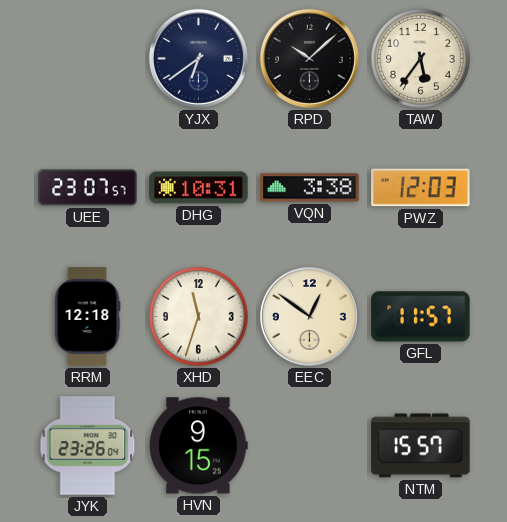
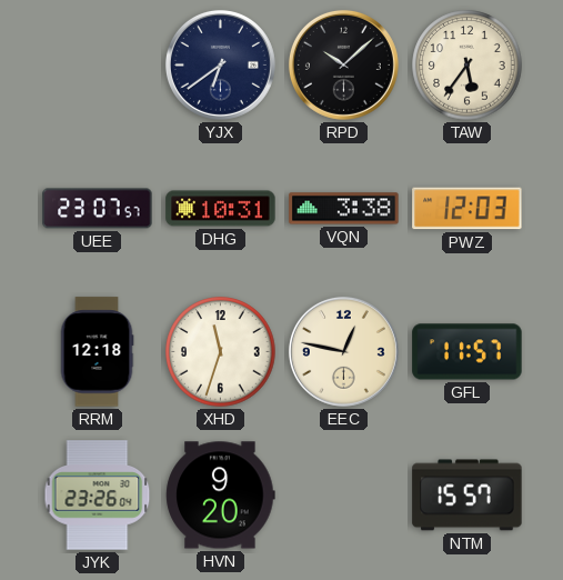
EEC: 12:51 -> 12:47 (343, 351)
HVN: 9:15 -> 9:20 (221, 496)
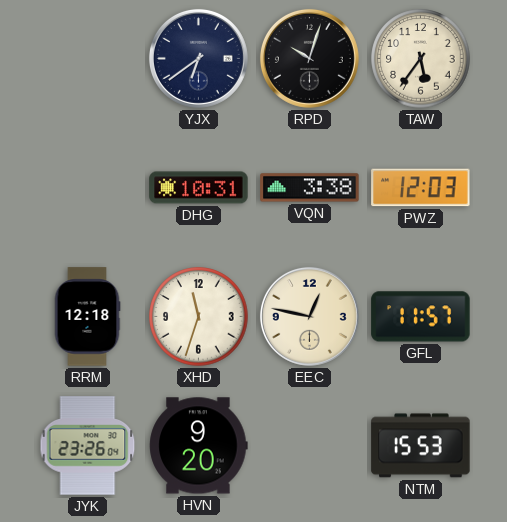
RPD: 10:08 -> 10:03 (309, 58)
UEE: 23:07 -> none (98, 209)
NTM: 15:57 -> 15:53 (421, 446)
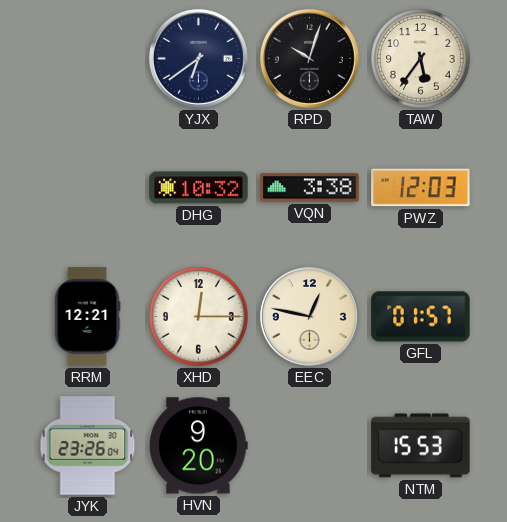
DHG: 10:31 -> 10:32 (199, 188)
RRM: 12:18 -> 12:21 (87, 317)
XHD: 11:33 -> 12:15 (199, 317)
GFL: 11:57 -> 01:57 (421, 317)
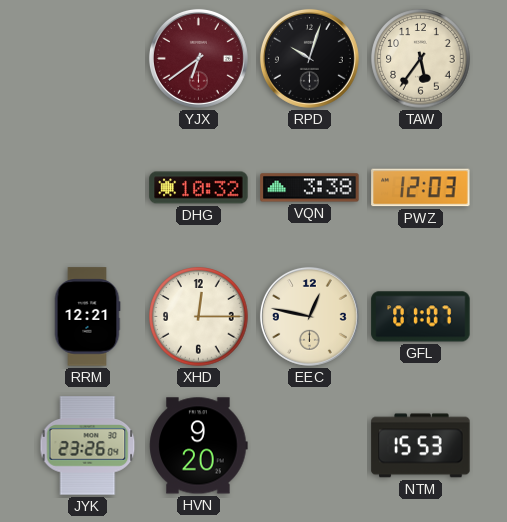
YJX dial: navy -> burgundy (198, 58)
GFL: 01:57 -> 01:07 (421, 317)
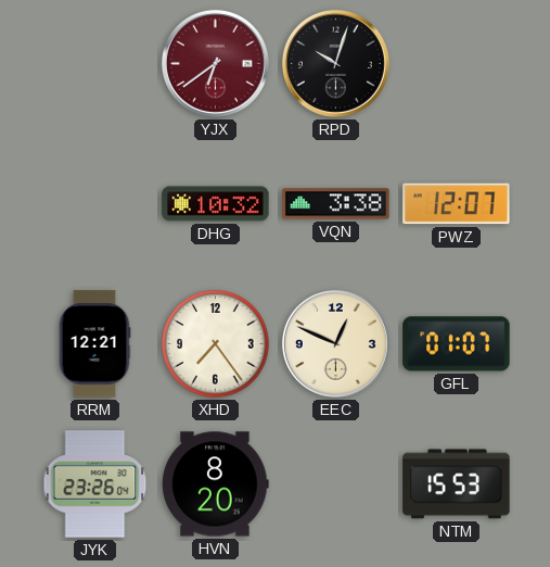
TAW: 5:36 -> none (421, 59)
PWZ: 12:03 -> 12:07 (457, 204)
XHD: 12:15 -> 7:24 (216, 344)
EEC: 12:47 -> 12:49 (335, 343)
HVN: 9:20 -> 8:20 (216, 484)
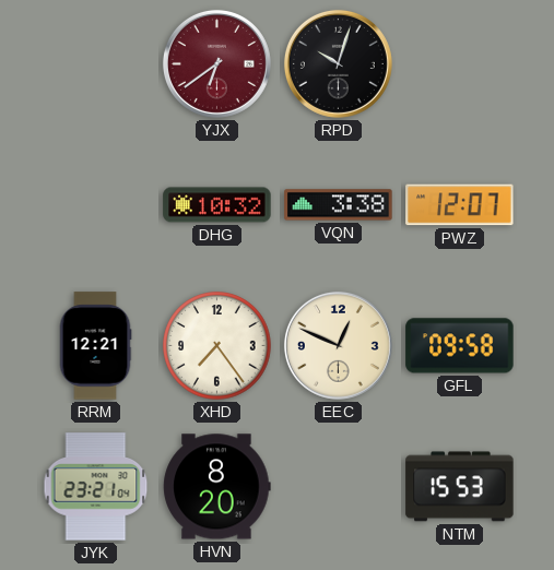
GFL: 01:07 -> 09:58 (460, 346)
JYK: 23:26 -> 23:21 (96, 487)
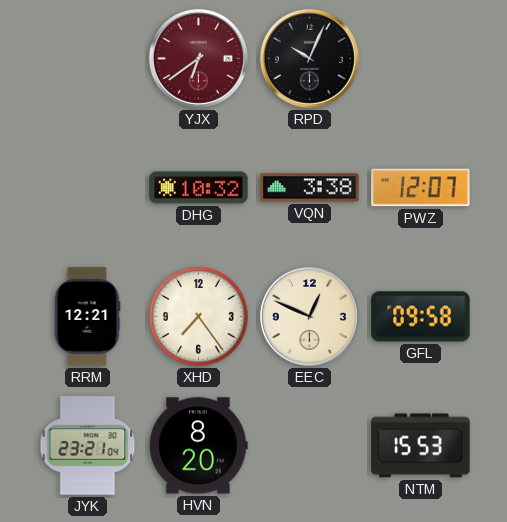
RPD: 10:03 -> 10:04 (309, 58)
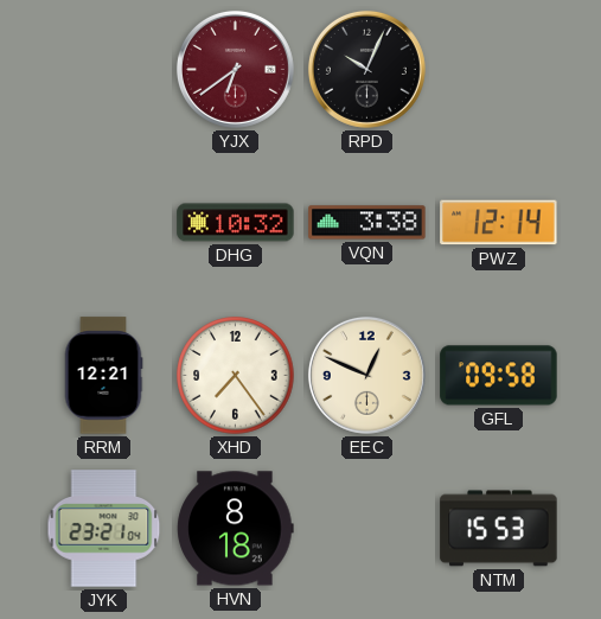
PWZ: 12:07 -> 12:14 (499, 223)
HVN: 8:20 -> 8:18 (236, 529)
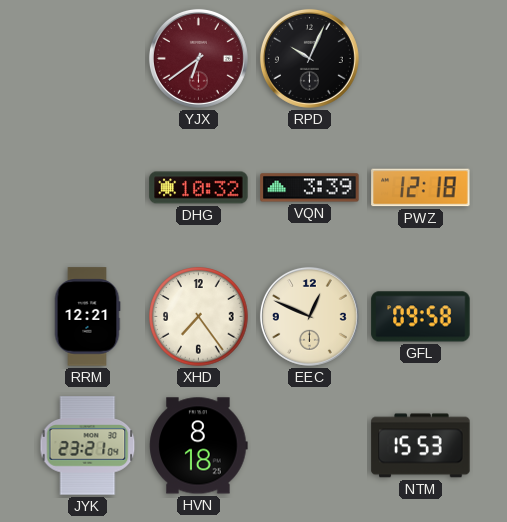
VQN: 3:38 -> 3:39 (310, 188)
PWZ: 12:14 -> 12:18 (421, 188)
